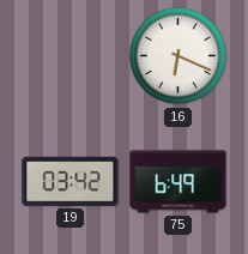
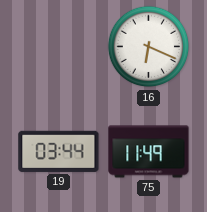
19: 03:42 -> 03:44 (59, 151)
75: 6:49 -> 11:49 (149, 152)
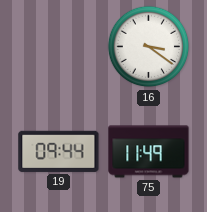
16: 6:19 -> 3:21 (149, 47)
19: 03:44 -> 09:44 (59, 151)
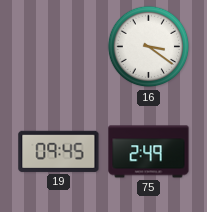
19: 09:44 -> 09:45 (59, 151)
75: 11:49 -> 2:49 (149, 152)
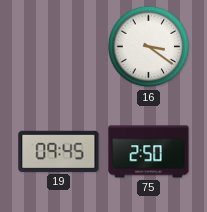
75: 2:49 -> 2:50 (149, 152)
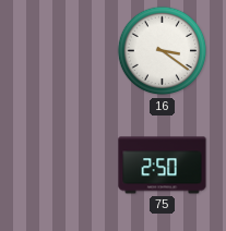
19: 09:45 -> none (59, 151)
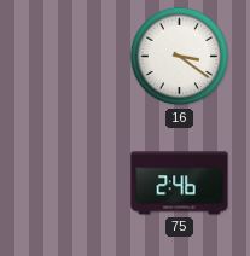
75: 2:50 -> 2:46 (180, 184)
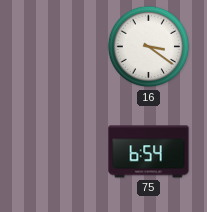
75: 2:46 -> 6:54 (149, 152)
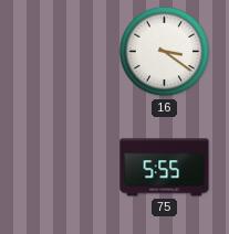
75: 6:54 -> 5:55 (165, 168)
